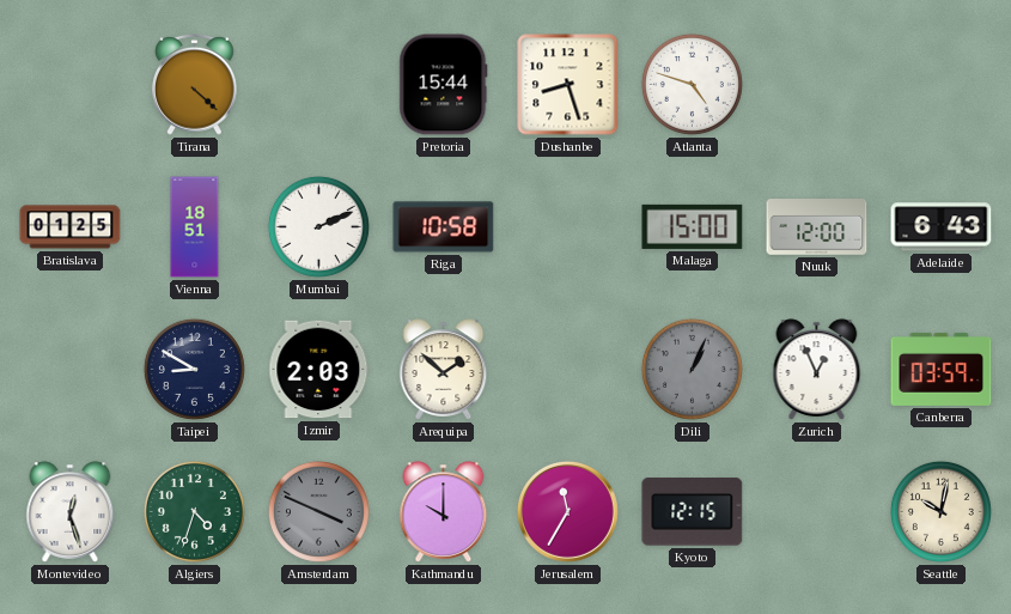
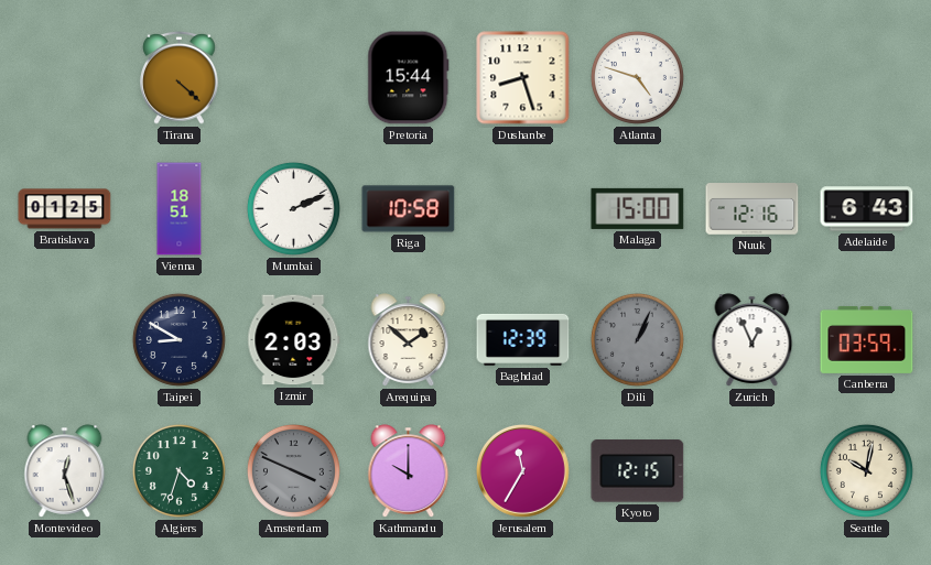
Nuuk: 12:00 -> 12:16 (753, 209)
Baghdad: none -> 12:39 (523, 339)
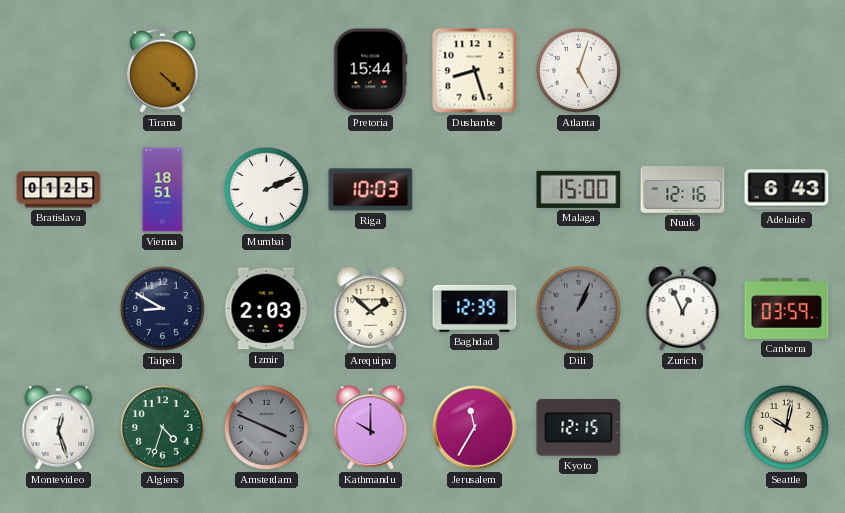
Atlanta: 4:48 -> 5:03 (578, 70)
Riga: 10:58 -> 10:03 (371, 190)
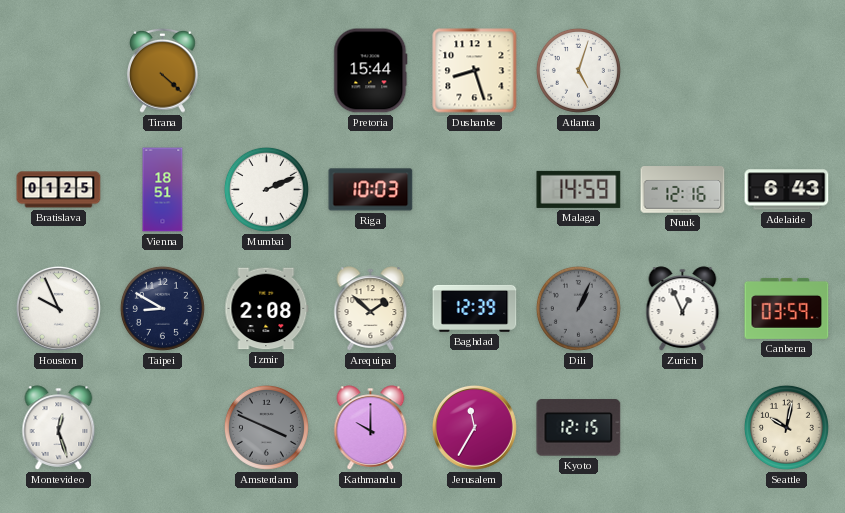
Malaga: 15:00 -> 14:59 (579, 189)
Houston: none -> 9:56 (59, 309)
Izmir: 2:03 -> 2:08 (267, 309)
Algiers: 4:33 -> none (162, 427)
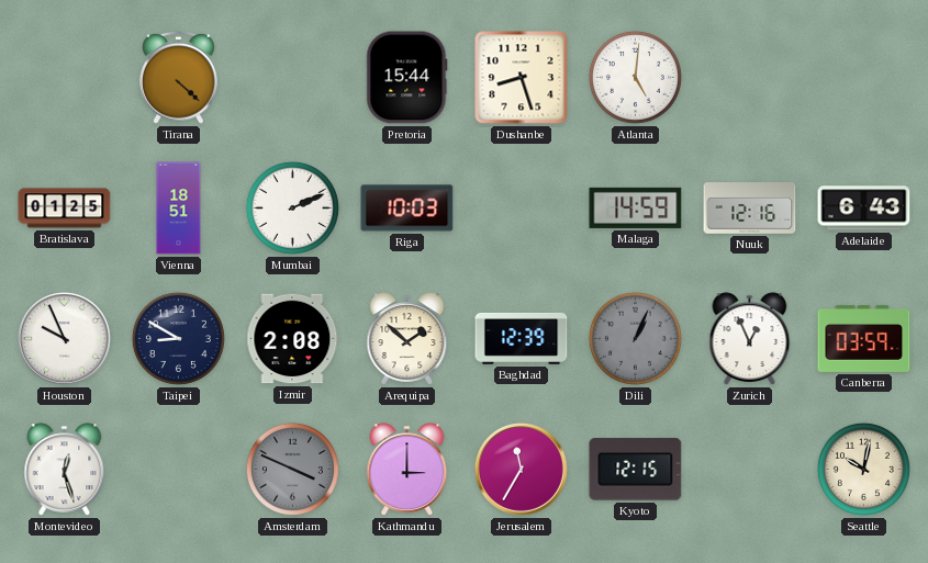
Atlanta: 5:03 -> 5:01 (635, 77)
Kathmandu: 10:00 -> 3:00 (407, 470)
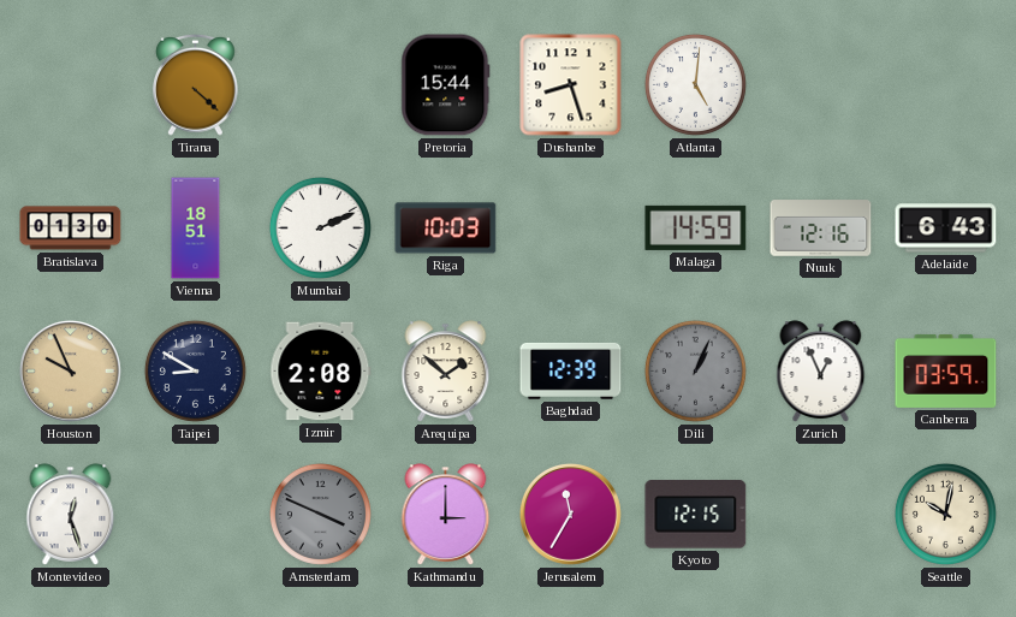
Bratislava: 01:25 -> 01:30 (71, 229)
Houston dial: white -> champagne (71, 372)
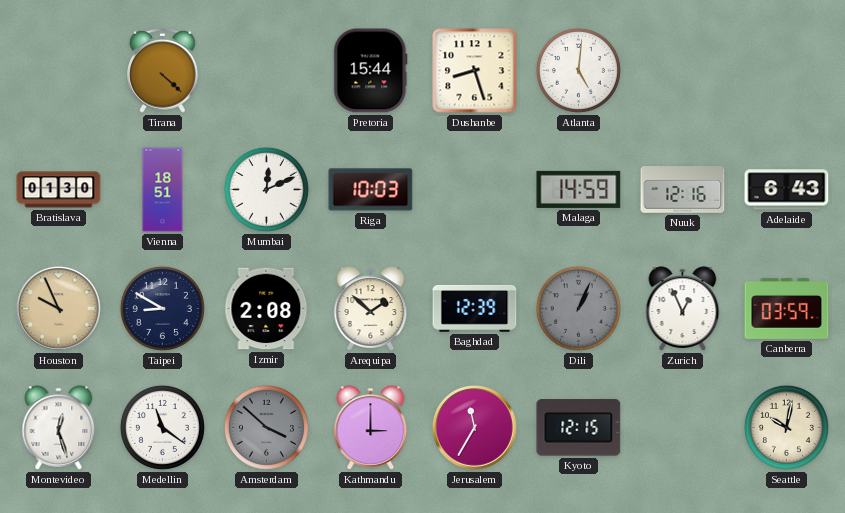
Mumbai: 2:11 -> 12:11 (266, 189)
Medellin: none -> 11:21 (162, 427)
Amsterdam: 3:49 -> 3:52 (266, 427)
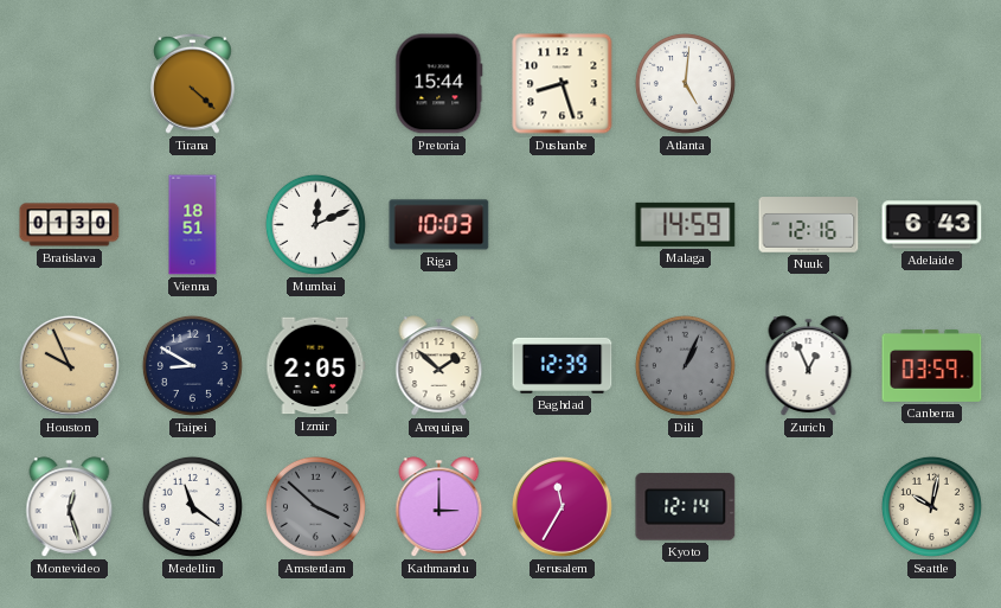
Izmir: 2:08 -> 2:05 (316, 366)
Kyoto: 12:15 -> 12:14 (686, 507)
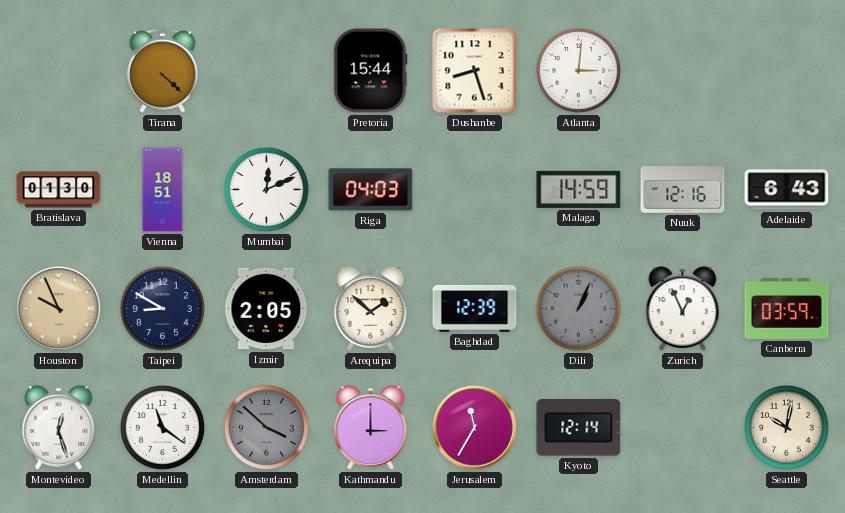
Atlanta: 5:01 -> 3:01 (578, 70)
Riga: 10:03 -> 04:03 (371, 190)
